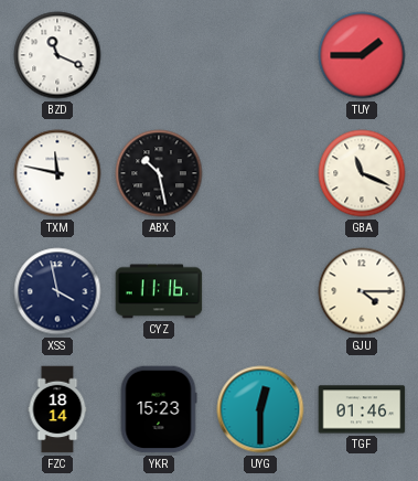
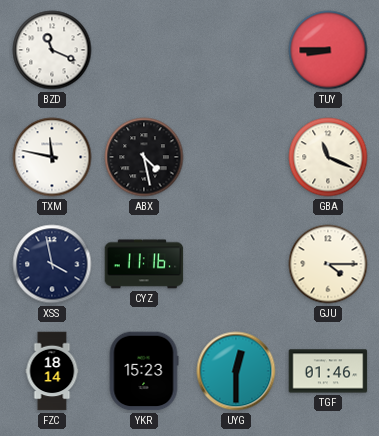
TUY: 1:45 -> 8:45 (328, 50)
ABX: 10:28 -> 4:28 (144, 157)
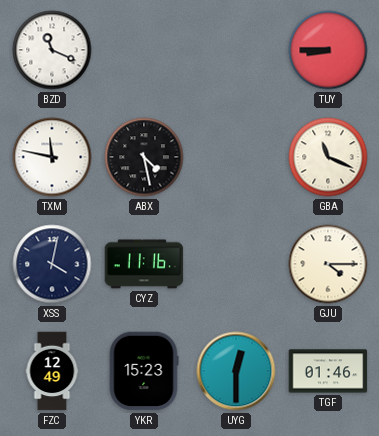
XSS: 3:58 -> 4:02 (52, 264)
FZC: 18:14 -> 12:49 (52, 371)
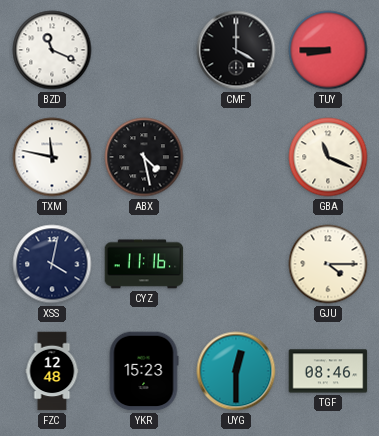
CMF: none -> 4:00 (236, 50)
FZC: 12:49 -> 12:48 (52, 371)
TGF: 01:46 -> 08:46 (328, 371)
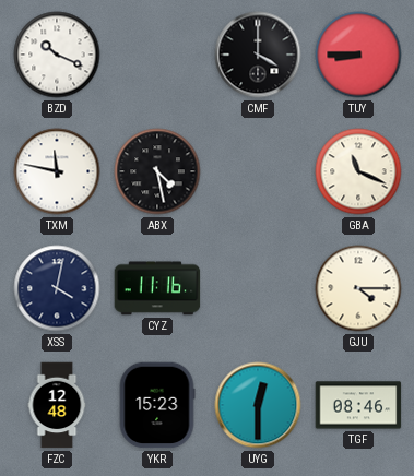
BZD: 11:19 -> 10:19 (57, 55)
